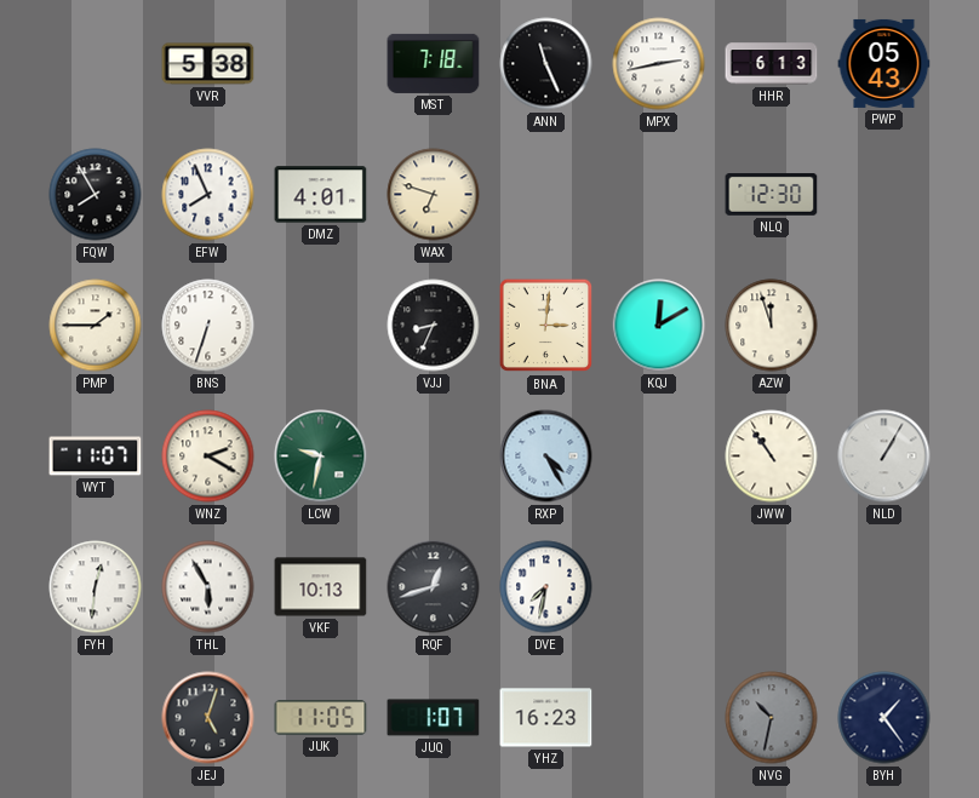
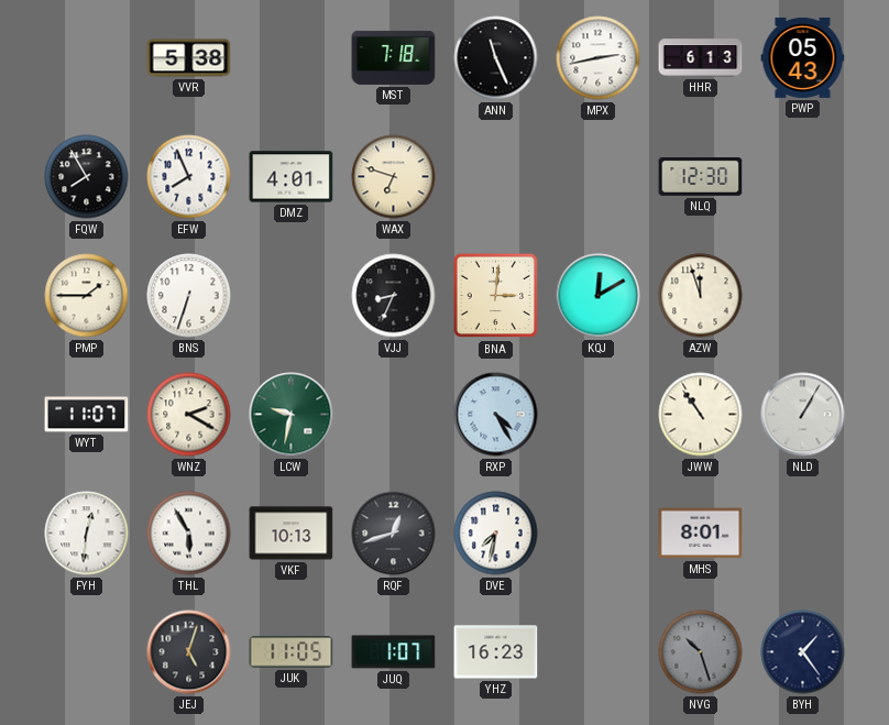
MHS: none -> 8:01 (701, 534)
NVG: 10:32 -> 10:27 (701, 652)
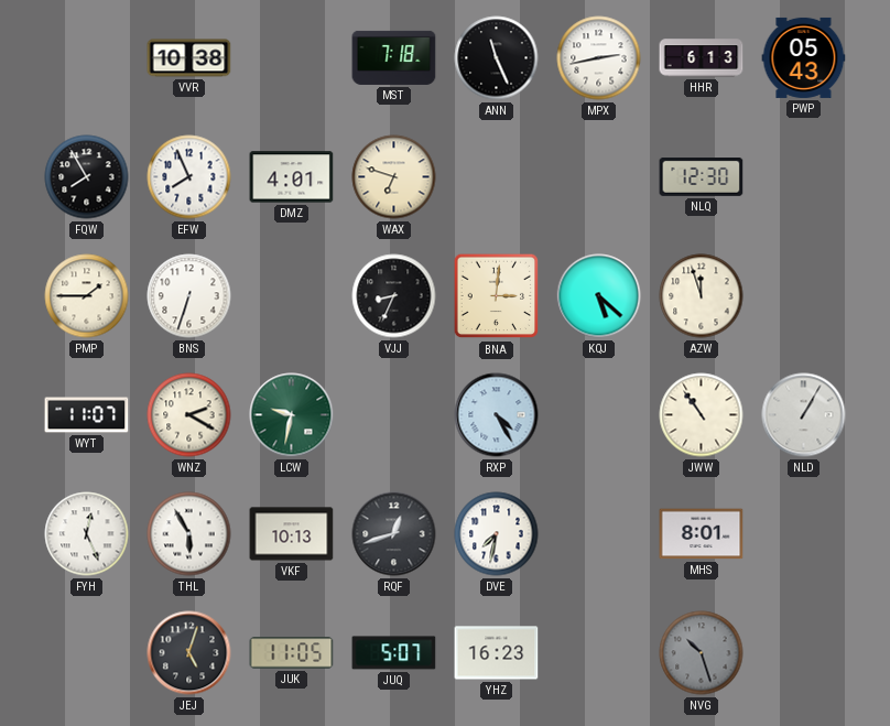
VVR: 5:38 -> 10:38 (189, 58)
KQJ: 12:10 -> 5:22 (599, 296)
FYH: 12:31 -> 12:26 (87, 534)
JUQ: 1:07 -> 5:07 (394, 653)
BYH: 1:24 -> none (803, 652)
